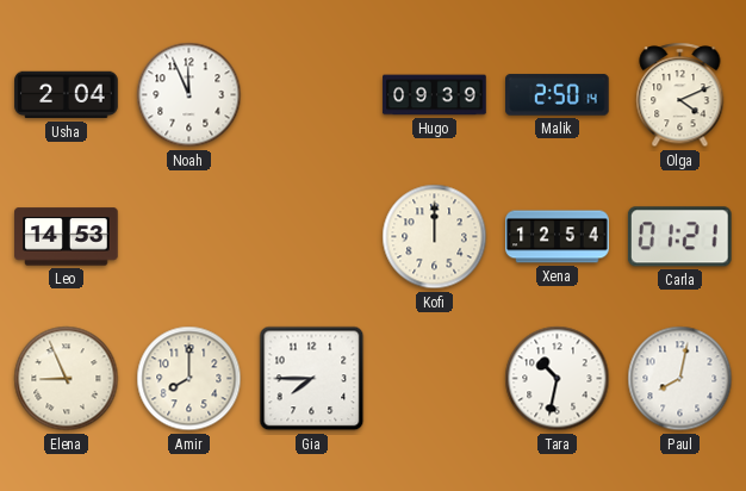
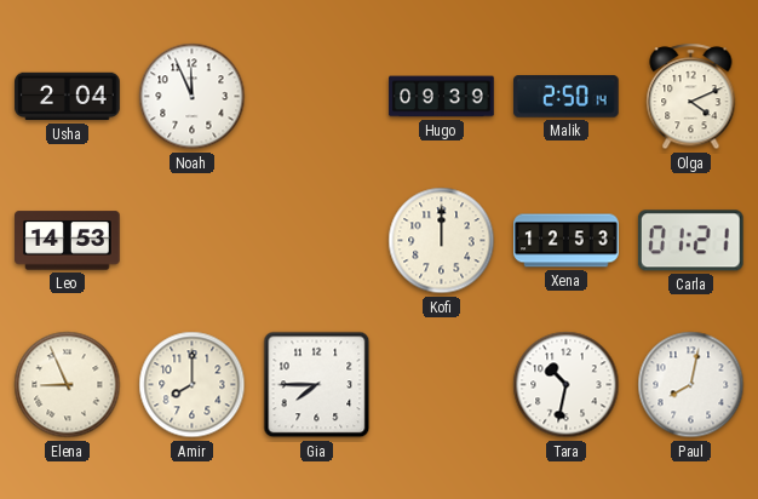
Xena: 12:54 -> 12:53 (567, 241)
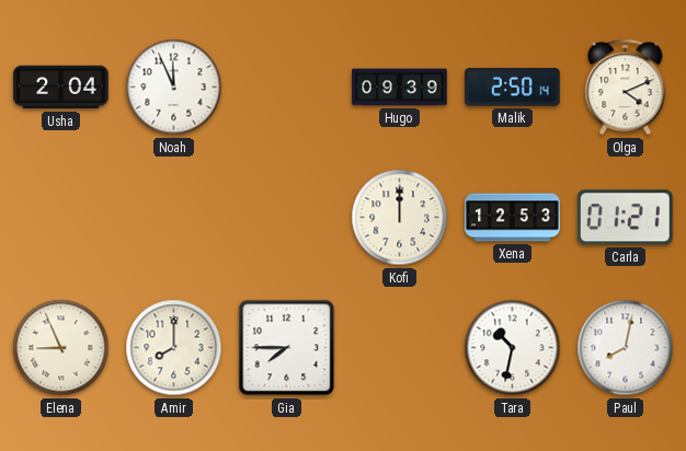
Leo: 14:53 -> none (68, 241)
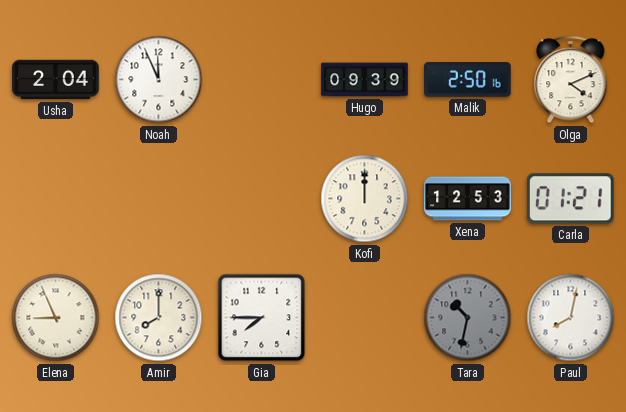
Malik: 2:50:14 -> 2:50:16 (468, 80)
Tara dial: white -> grey (468, 318)
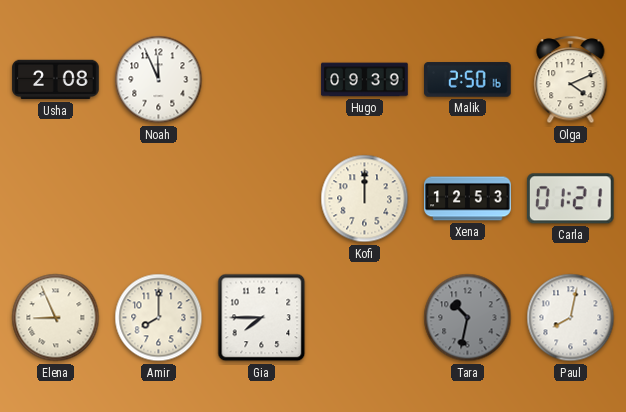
Usha: 2:04 -> 2:08 (56, 80)
